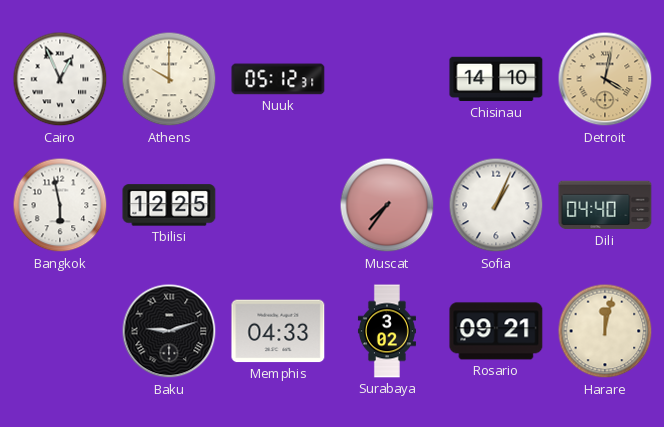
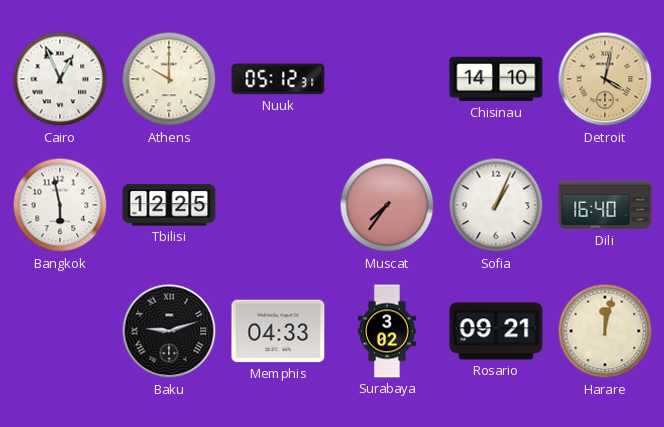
Dili: 04:40 -> 16:40 (605, 205)
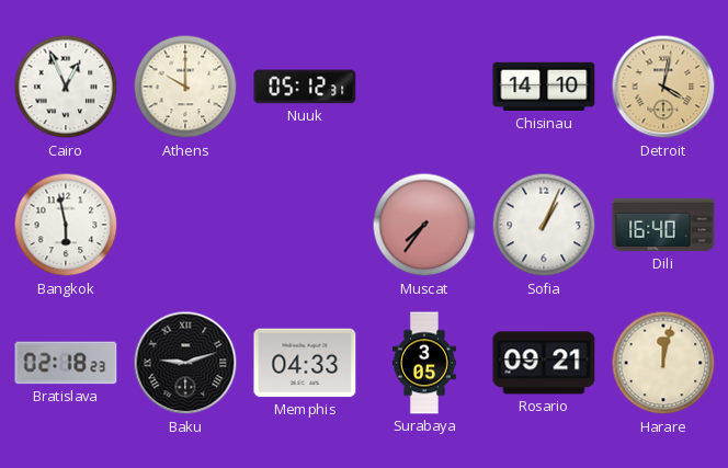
Tbilisi: 12:25 -> none (169, 205)
Bratislava: none -> 02:18 (66, 363)
Surabaya: 3:02 -> 3:05 (424, 363)
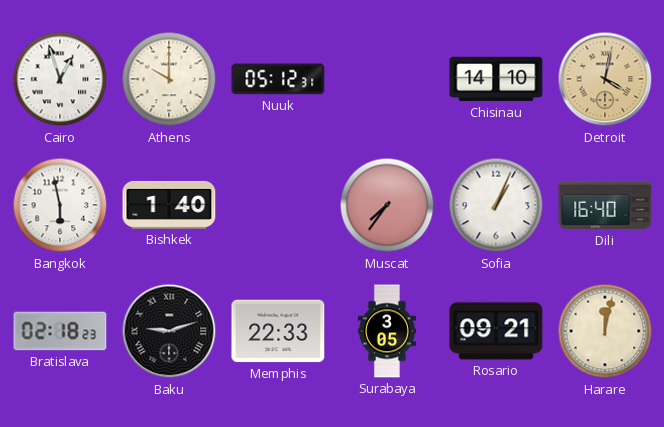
Cairo: 12:56 -> 12:57 (60, 79)
Bishkek: none -> 1:40 (169, 205)
Memphis: 04:33 -> 22:33 (278, 331)
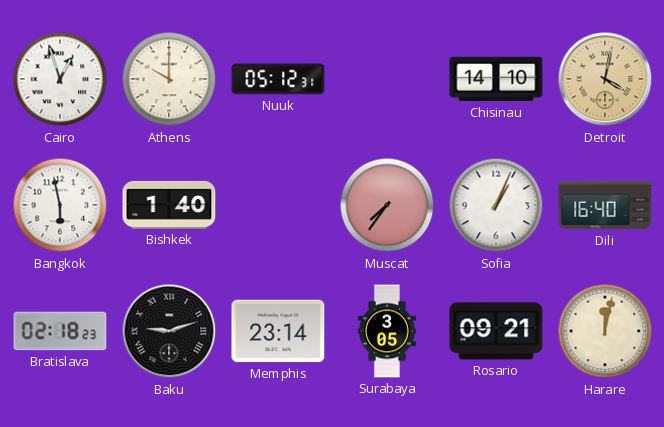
Memphis: 22:33 -> 23:14 (278, 331)
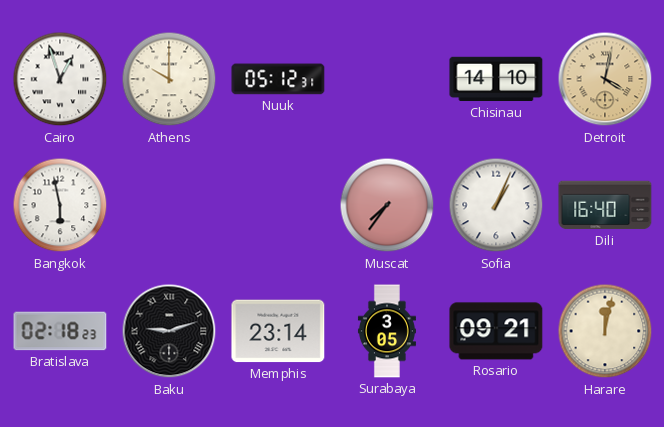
Bishkek: 1:40 -> none (169, 205)
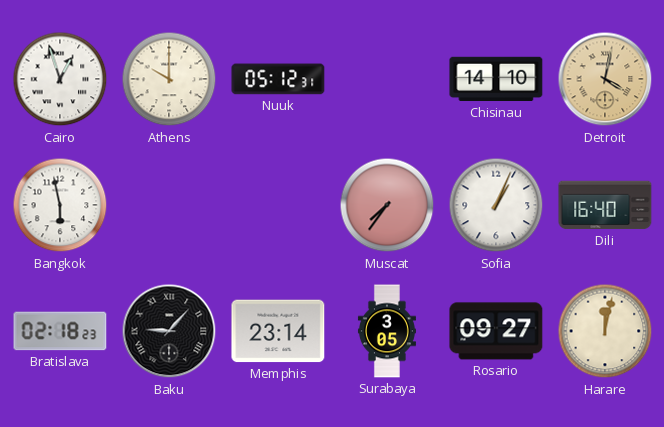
Baku: 9:12 -> 9:07 (169, 331)
Rosario: 09:21 -> 09:27 (496, 331)
